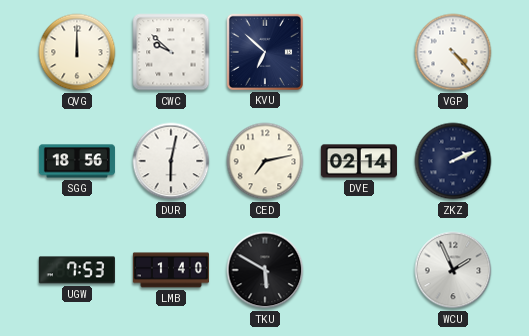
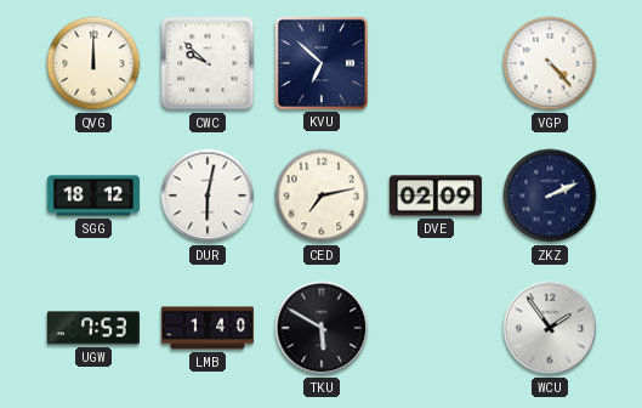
SGG: 18:56 -> 18:12 (93, 195)
DVE: 02:14 -> 02:09 (436, 195)
WCU: 1:56 -> 1:54 (550, 328)
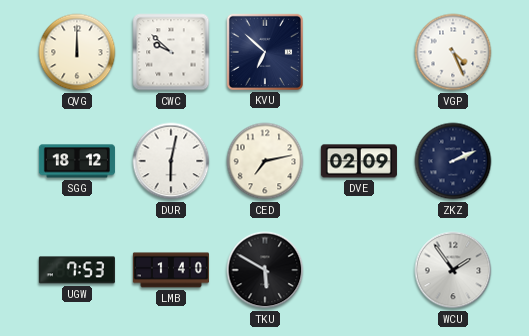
VGP: 4:23 -> 4:26 (453, 52)
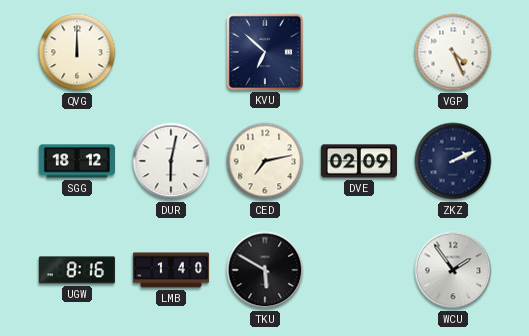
CWC: 9:52 -> none (171, 52)
UGW: 7:53 -> 8:16 (77, 270)
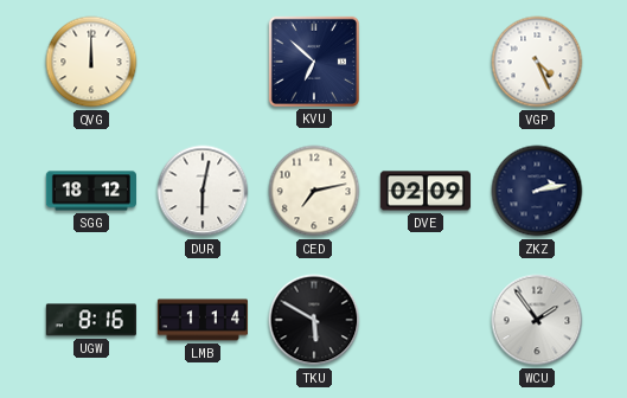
ZKZ: 2:11 -> 2:13 (537, 191)
LMB: 1:40 -> 1:14 (203, 320)
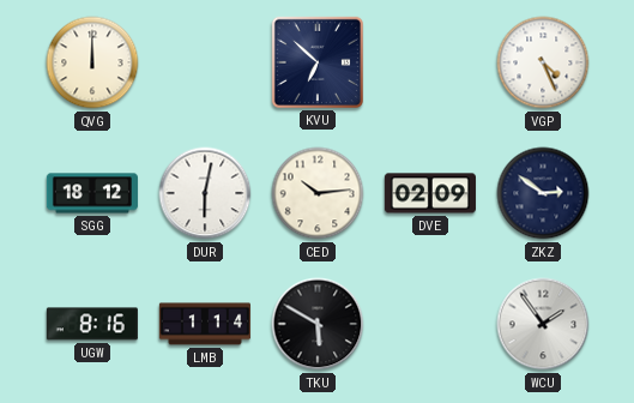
CED: 7:13 -> 10:14 (318, 193)
ZKZ: 2:13 -> 2:51 (543, 193)
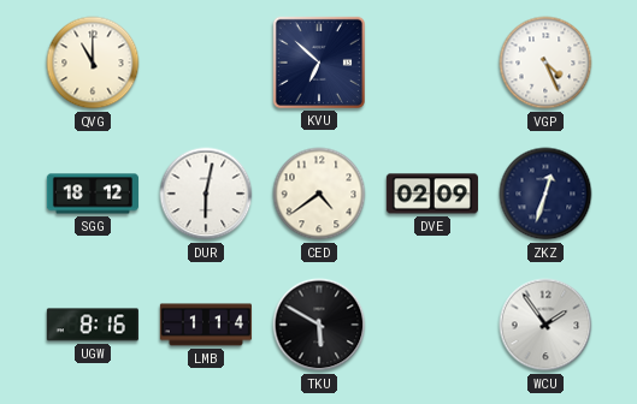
QVG: 12:00 -> 11:00 (93, 63)
CED: 10:14 -> 4:39 (319, 194)
ZKZ: 2:51 -> 12:33 (545, 194)
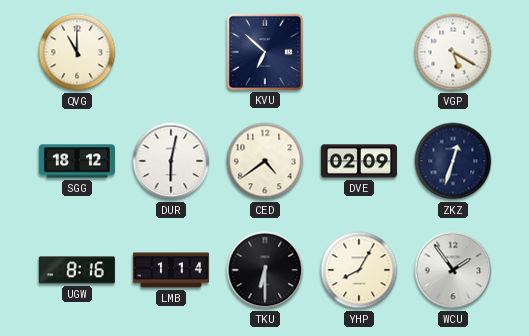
VGP: 4:26 -> 5:20 (453, 52)
TKU: 5:50 -> 6:30 (265, 270)
YHP: none -> 8:05 (359, 270)
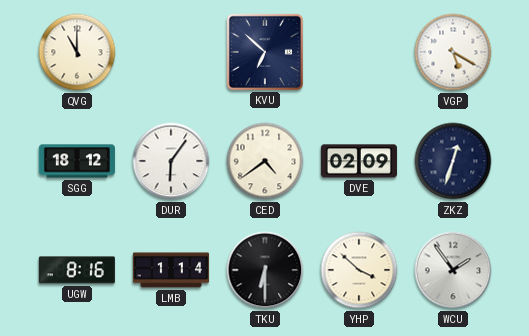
DUR: 6:02 -> 6:06 (171, 161)
YHP: 8:05 -> 3:52 (359, 270)
